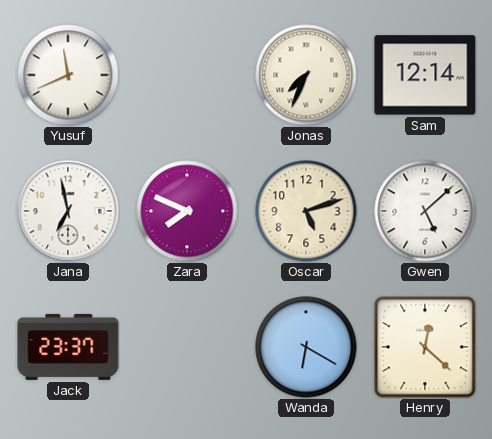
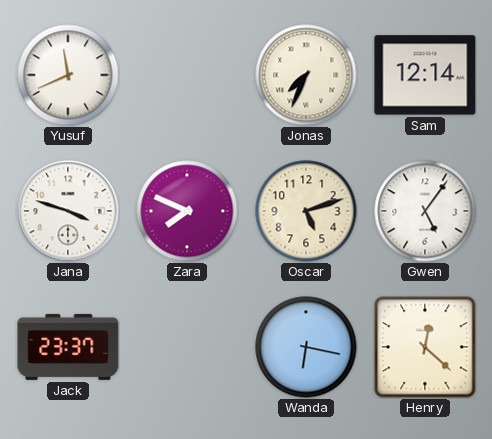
Jana: 6:58 -> 3:48 (68, 211)
Gwen: 5:08 -> 5:06 (425, 211)
Wanda: 6:20 -> 6:17 (306, 347)
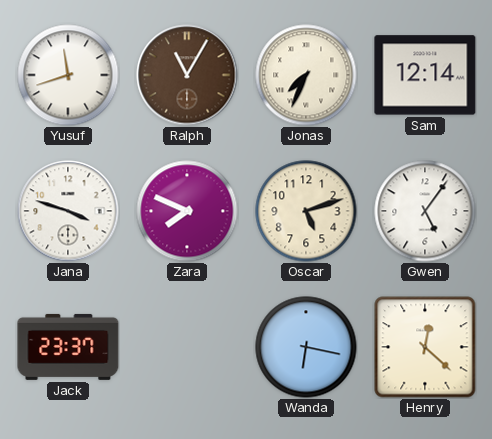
Yusuf: 11:41 -> 11:42 (68, 75)
Ralph: none -> 11:05 (187, 75)
